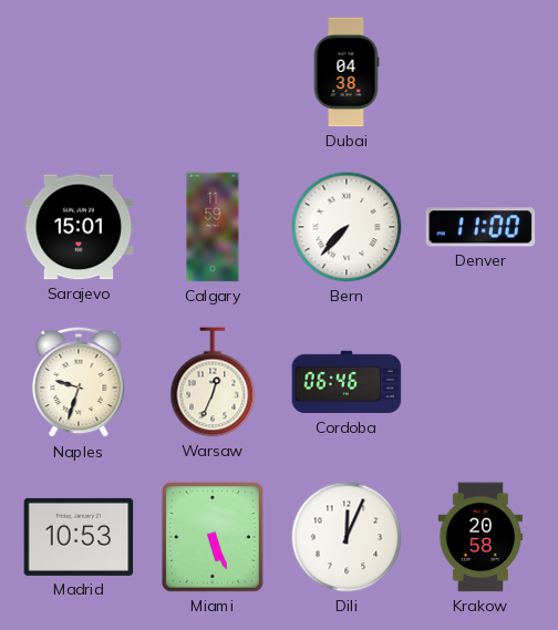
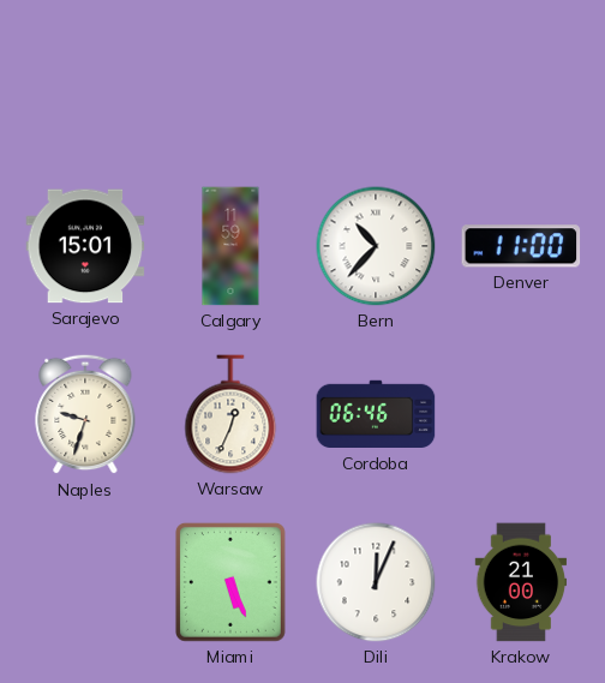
Dubai: 04:38 -> none (347, 72)
Bern: 7:37 -> 10:37 (376, 246)
Madrid: 10:53 -> none (79, 537)
Krakow: 20:58 -> 21:00 (521, 582)
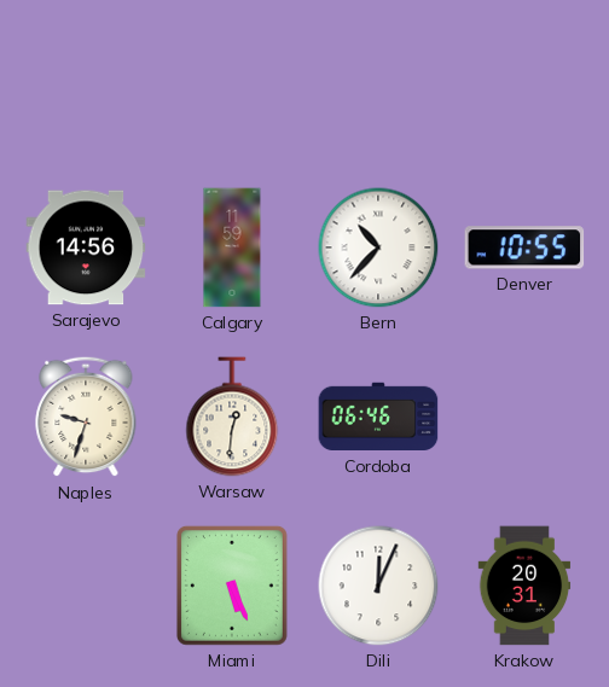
Sarajevo: 15:01 -> 14:56 (86, 248)
Denver: 11:00 -> 10:55 (524, 248)
Warsaw: 12:34 -> 12:31 (232, 417)
Krakow: 21:00 -> 20:31 (524, 586)
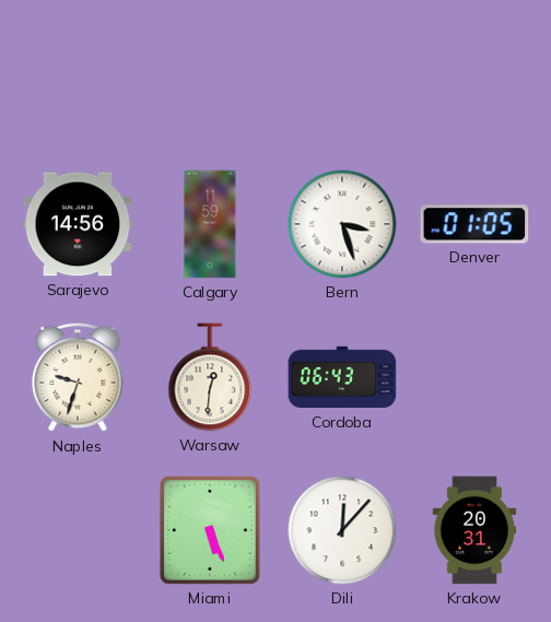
Bern: 10:37 -> 3:27 (342, 224)
Denver: 10:55 -> 01:05 (474, 224)
Cordoba: 06:46 -> 06:43 (342, 377)
Dili: 12:04 -> 12:07 (342, 530)
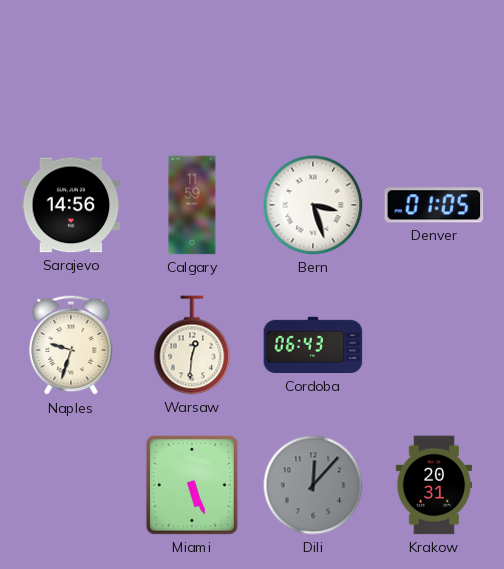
Dili dial: white -> grey (313, 485)
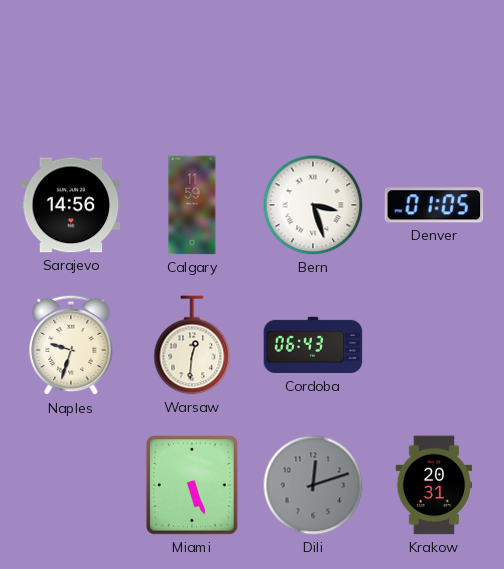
Dili: 12:07 -> 12:12 (313, 485)
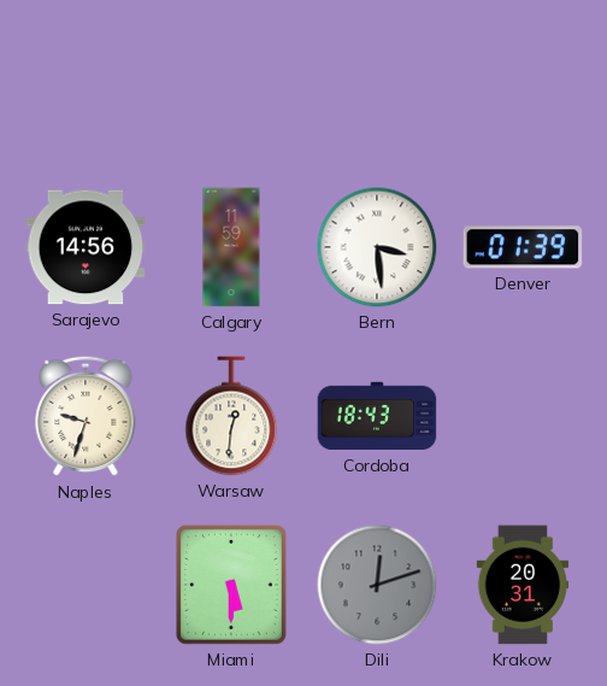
Bern: 3:27 -> 3:29 (377, 247)
Denver: 01:05 -> 01:39 (523, 247)
Cordoba: 06:43 -> 18:43 (377, 416)
Miami: 5:26 -> 5:30 (231, 585)
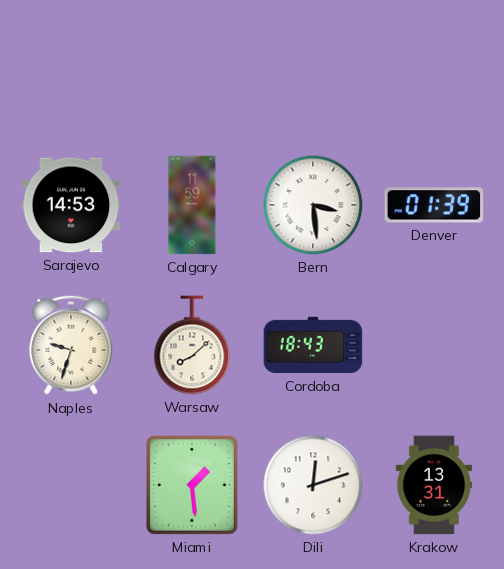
Sarajevo: 14:56 -> 14:53 (71, 205)
Warsaw: 12:31 -> 8:08 (192, 345)
Miami: 5:30 -> 1:29 (192, 485)
Dili dial: grey -> white (313, 485)
Krakow: 20:31 -> 13:31 (434, 485)
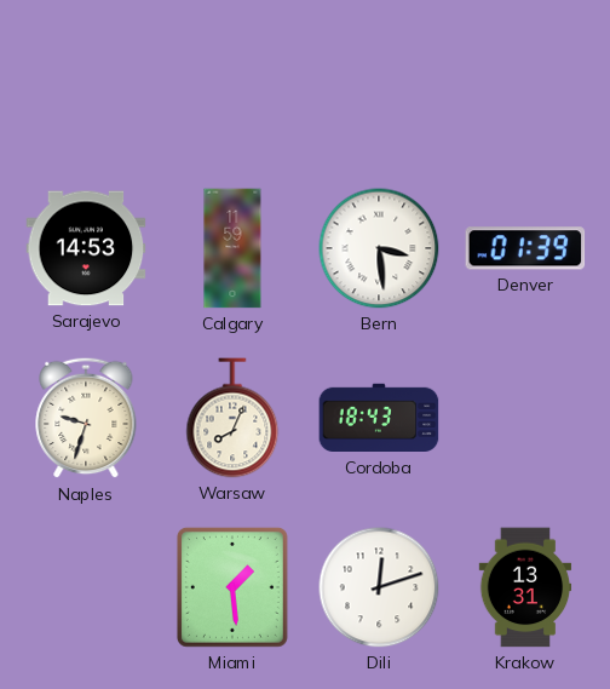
Warsaw: 8:08 -> 8:04 (232, 418)
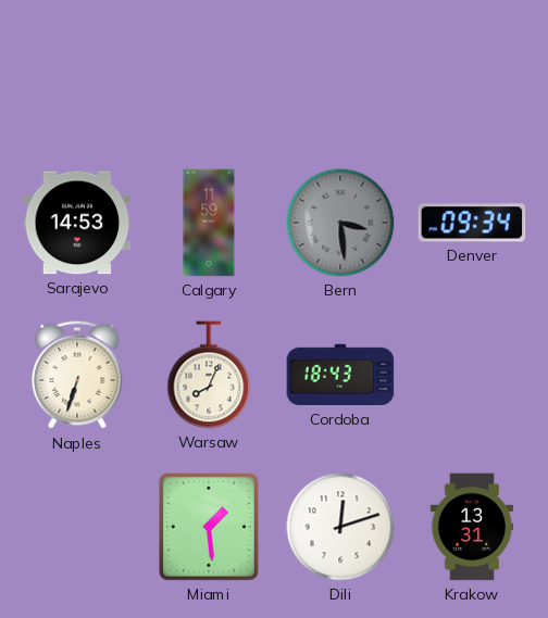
Bern dial: white -> grey (340, 223)
Denver: 01:39 -> 09:34 (472, 223)
Naples: 9:33 -> 6:33 (77, 375)
